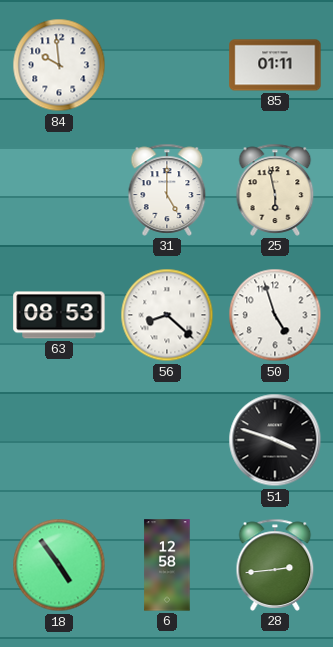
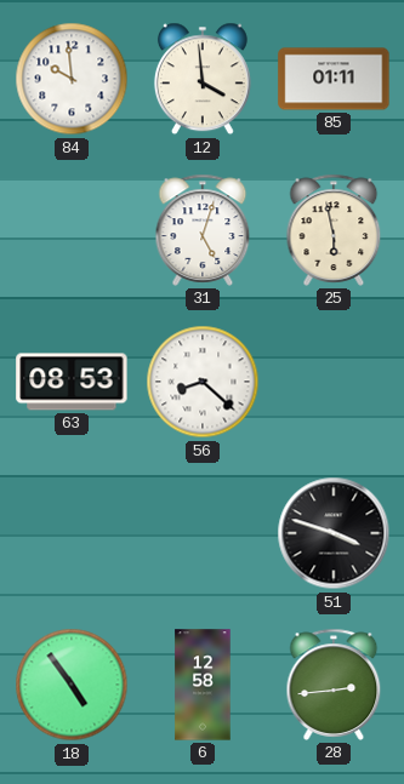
12: none -> 3:59 (203, 79)
31: 5:00 -> 5:03 (203, 230)
50: 4:57 -> none (275, 315)
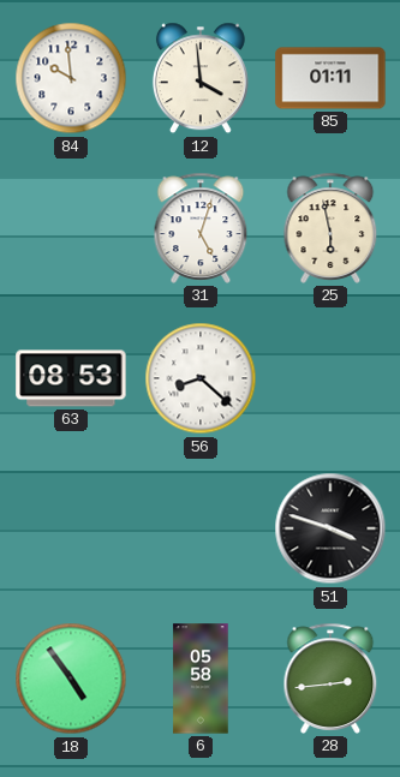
6: 12:58 -> 05:58 (201, 679)
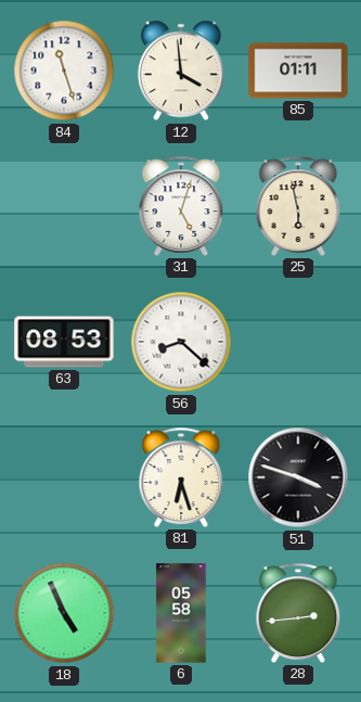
84: 9:59 -> 11:27 (64, 71)
81: none -> 6:27 (181, 477)
18: 4:54 -> 4:56 (64, 613)
